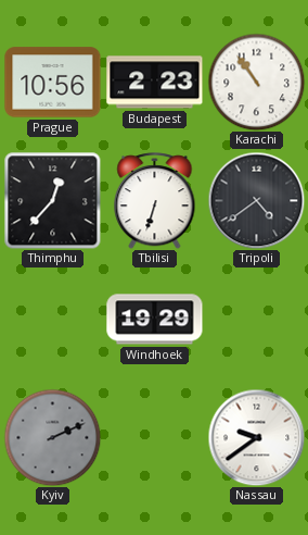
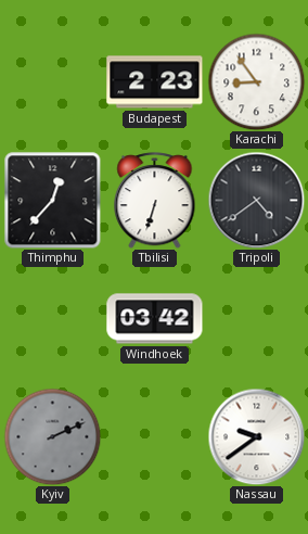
Prague: 10:56 -> none (53, 83)
Karachi: 10:54 -> 8:54 (256, 81)
Windhoek: 19:29 -> 03:42 (155, 319)
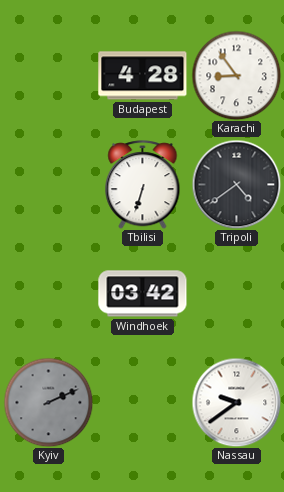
Budapest: 2:23 -> 4:28 (143, 76)
Thimphu: 12:37 -> none (52, 200)
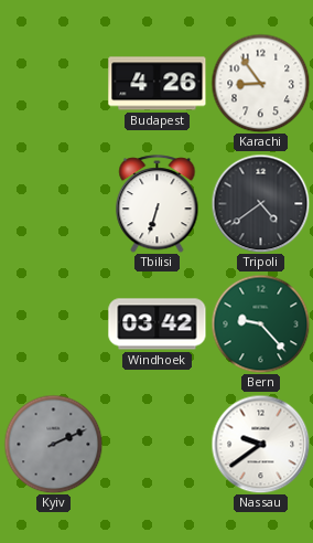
Budapest: 4:28 -> 4:26 (158, 84)
Bern: none -> 9:23 (260, 323)
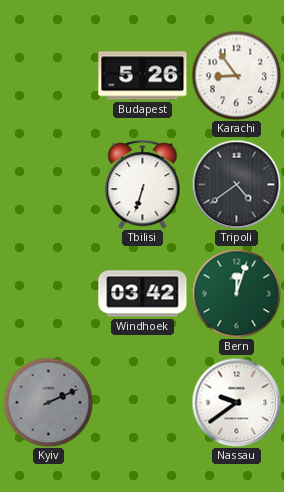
Budapest: 4:26 -> 5:26 (143, 76)
Bern: 9:23 -> 12:03 (236, 293)
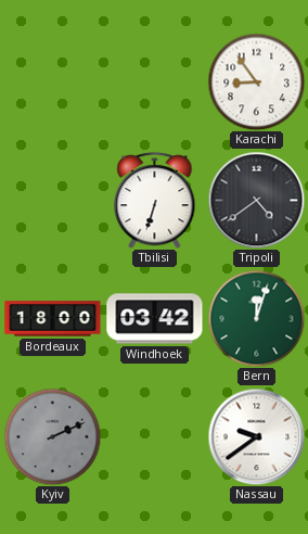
Budapest: 5:26 -> none (143, 76)
Bordeaux: none -> 18:00 (53, 319)
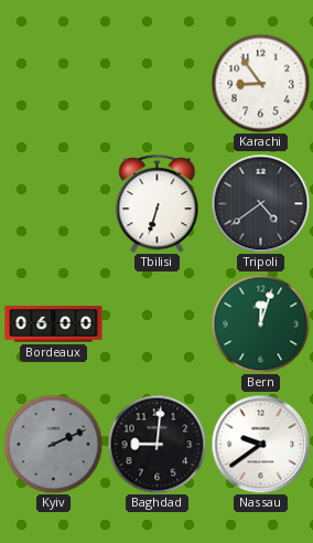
Bordeaux: 18:00 -> 06:00 (54, 324)
Windhoek: 03:42 -> none (155, 319)
Baghdad: none -> 9:01 (156, 444)
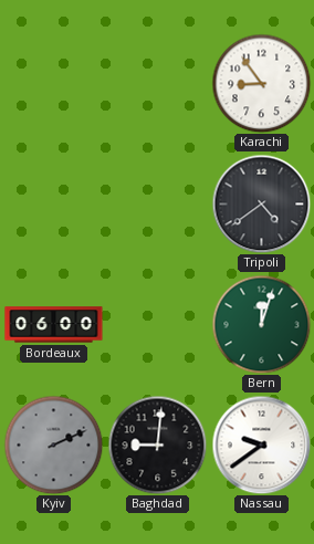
Tbilisi: 6:33 -> none (158, 204)
